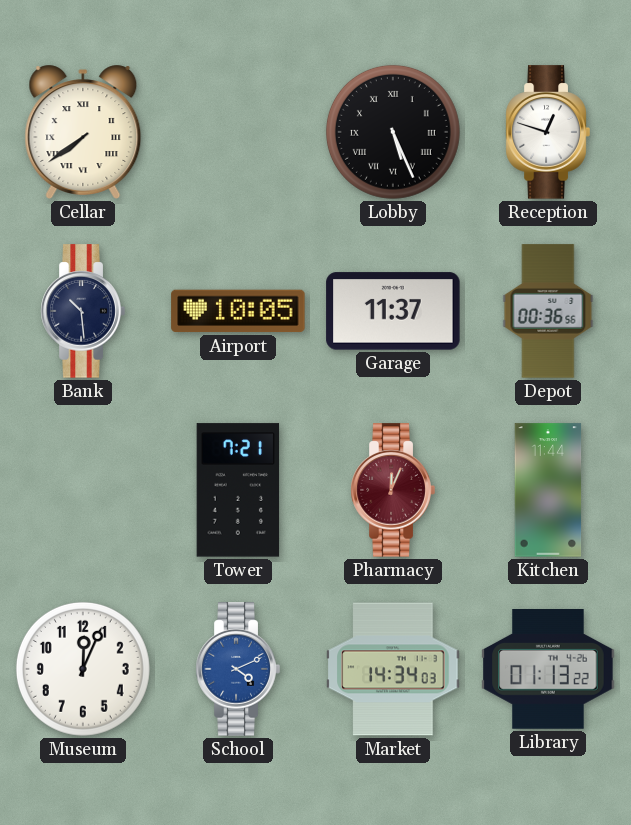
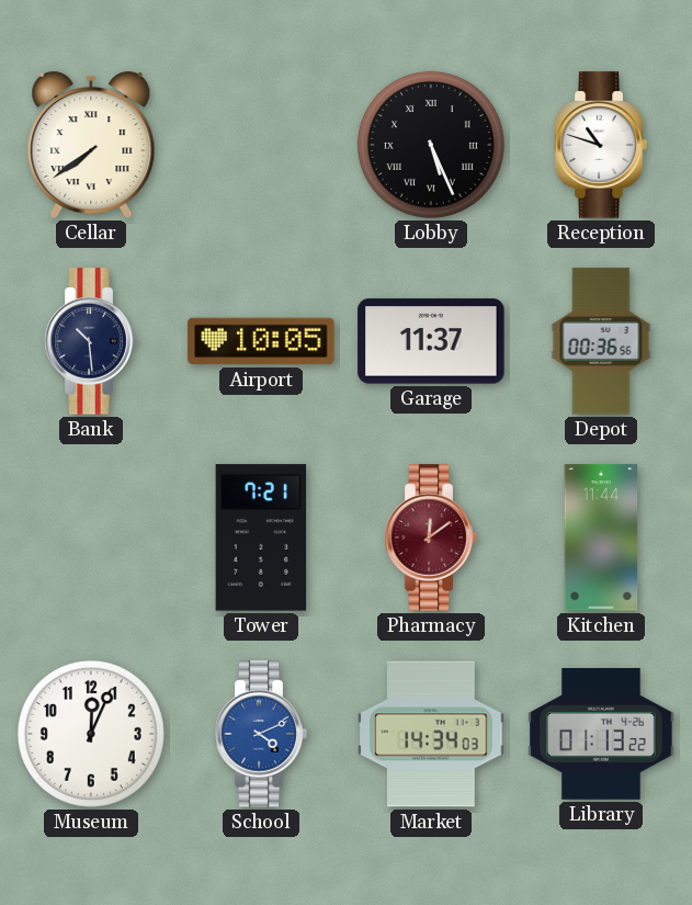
Reception: 12:48 -> 10:48 (601, 145)
Pharmacy: 12:04 -> 12:09 (431, 538)
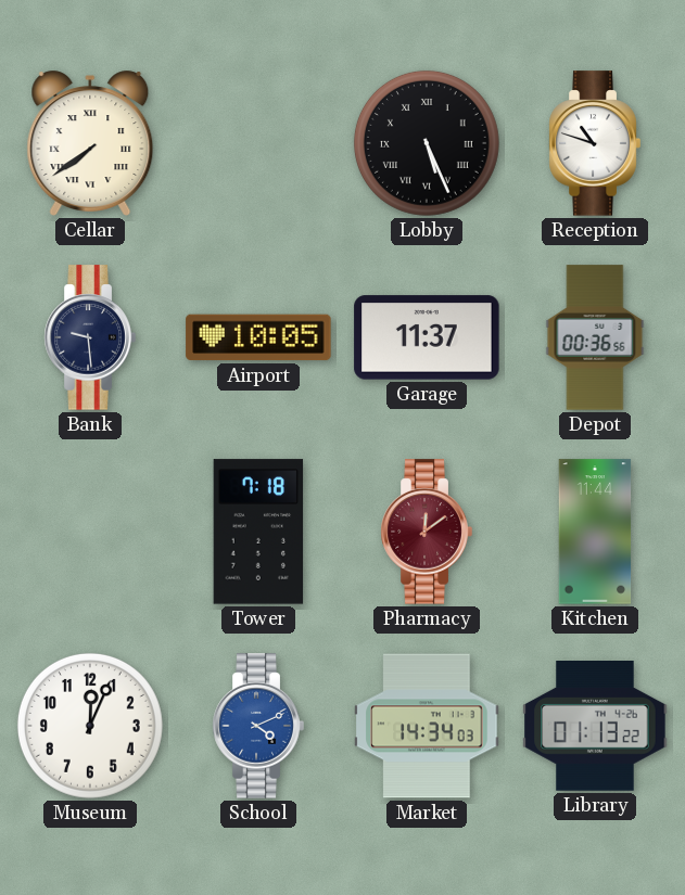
Bank: 10:29 -> 9:29 (90, 337)
Tower: 7:21 -> 7:18 (258, 532)
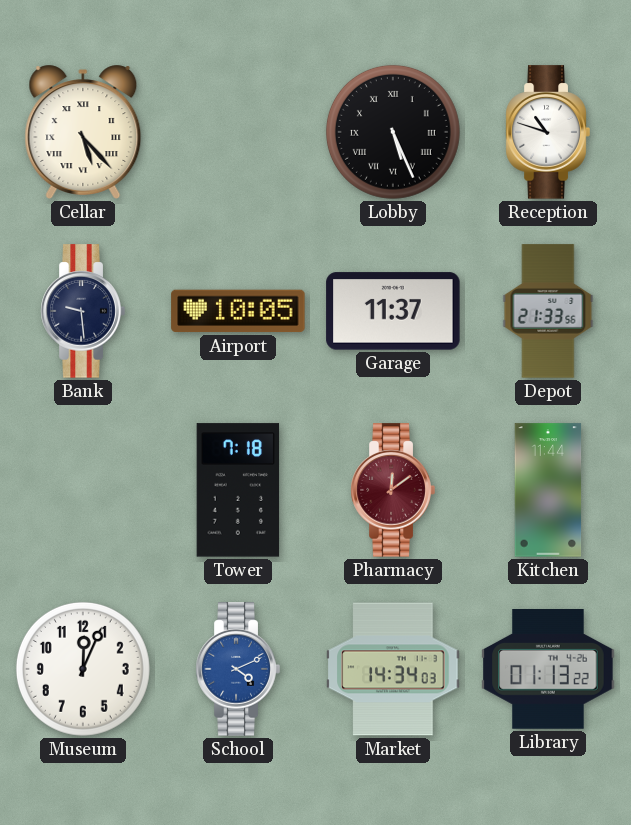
Cellar: 7:39 -> 5:23 (83, 132)
Depot: 00:36 -> 21:33 (548, 311)
